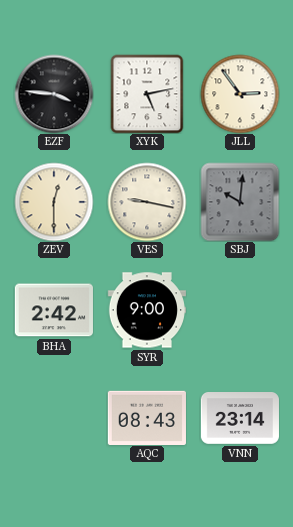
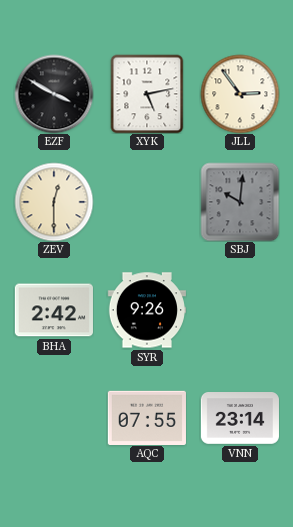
EZF: 3:46 -> 3:50 (54, 94)
VES: 9:17 -> none (147, 202)
SYR: 9:00 -> 9:26 (147, 310)
AQC: 08:43 -> 07:55 (147, 417)
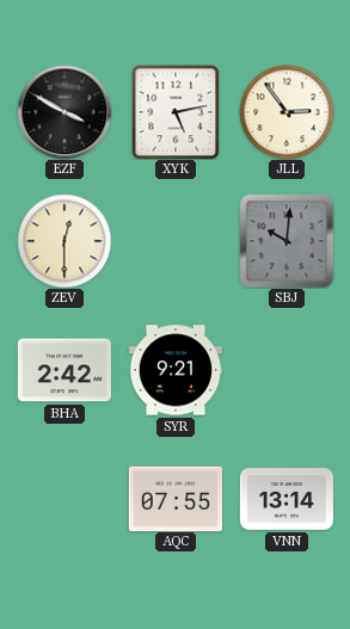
SYR: 9:26 -> 9:21 (176, 370)
VNN: 23:14 -> 13:14 (285, 500)
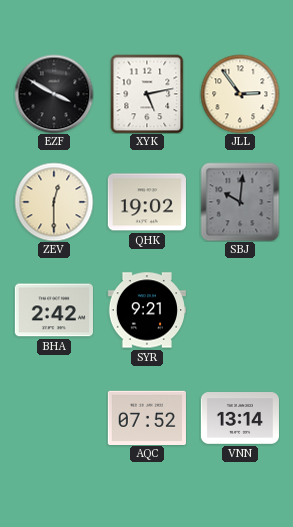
QHK: none -> 19:02 (147, 202)
AQC: 07:55 -> 07:52 (147, 417)
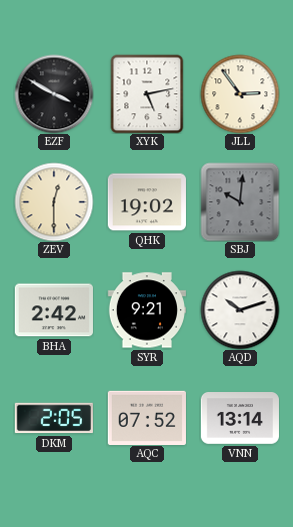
AQD: none -> 10:12 (240, 310)
DKM: none -> 2:05 (54, 418)
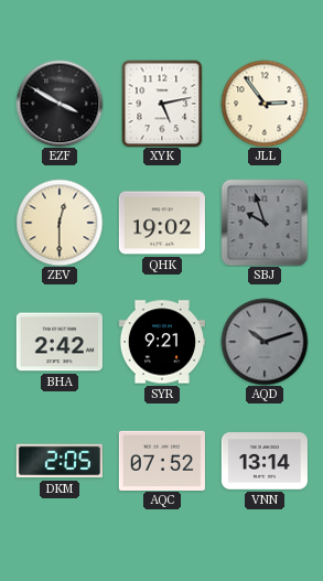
SBJ: 10:01 -> 9:57 (265, 223)
AQD dial: white -> grey (265, 342)
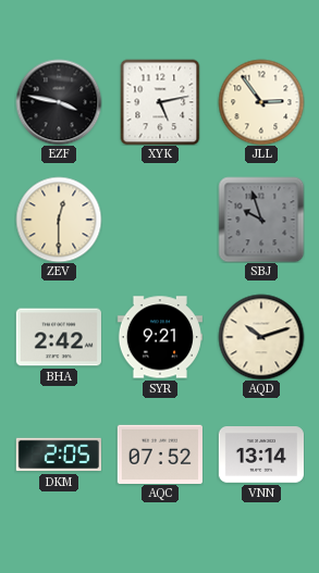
EZF: 3:50 -> 3:47 (59, 102)
QHK: 19:02 -> none (162, 223)
AQD dial: grey -> cream (261, 337)
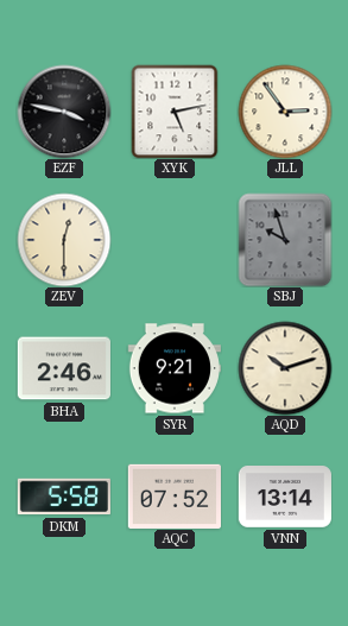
BHA: 2:42 -> 2:46 (64, 368)
DKM: 2:05 -> 5:58 (64, 497)
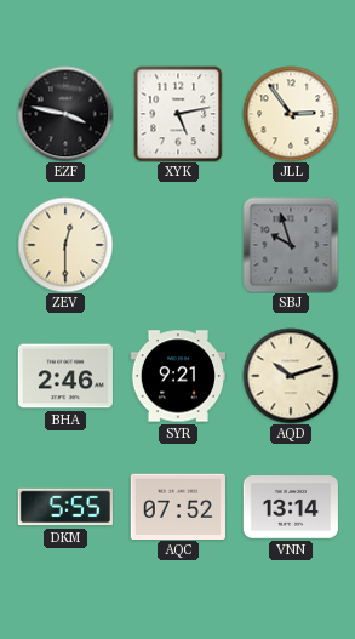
DKM: 5:58 -> 5:55 (65, 507)
